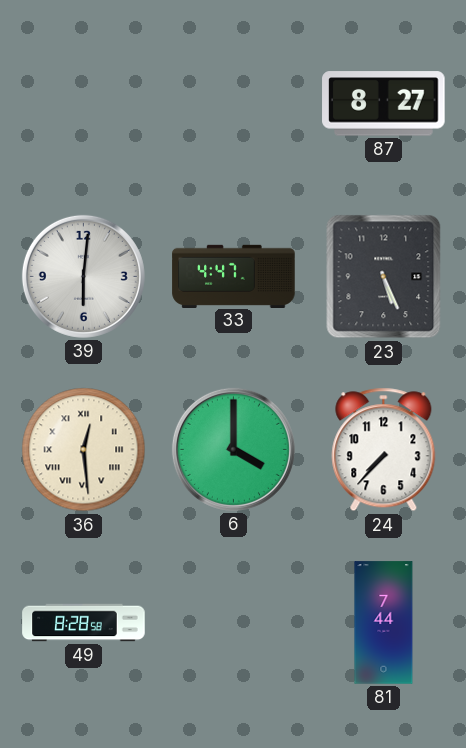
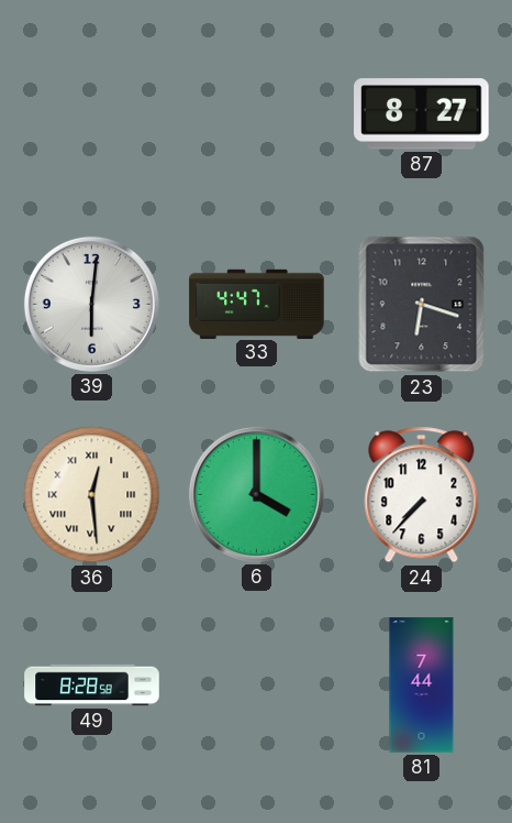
23: 5:26 -> 6:18 (422, 305)
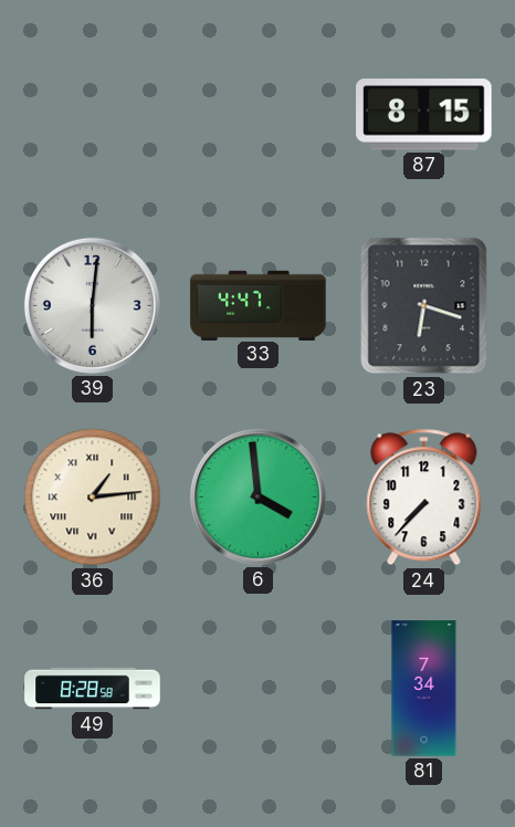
87: 8:27 -> 8:15 (424, 115)
36: 12:29 -> 1:14 (93, 498)
6: 4:00 -> 3:59 (257, 496)
81: 7:44 -> 7:34 (424, 689)
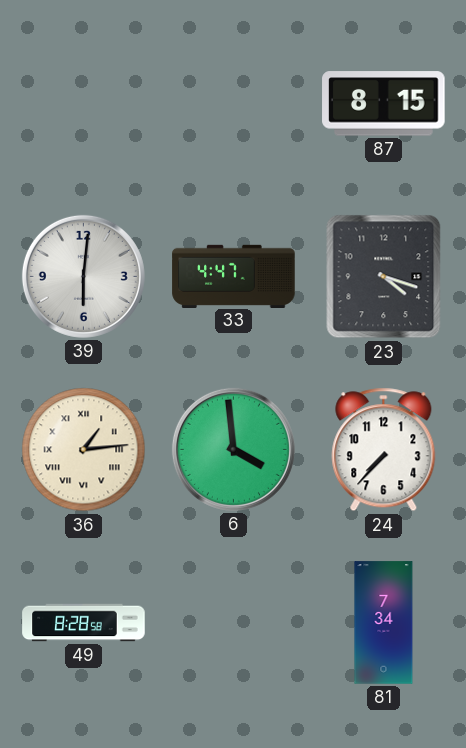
23: 6:18 -> 4:18 (384, 277)
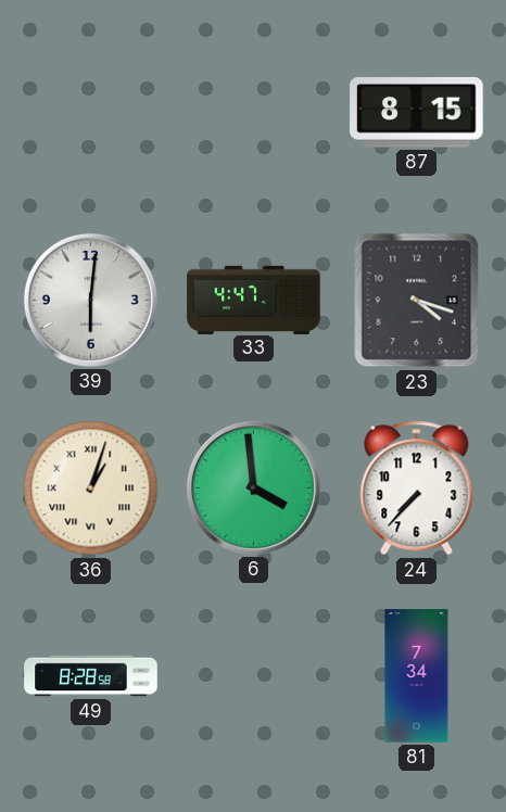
36: 1:14 -> 1:03 (91, 489)
